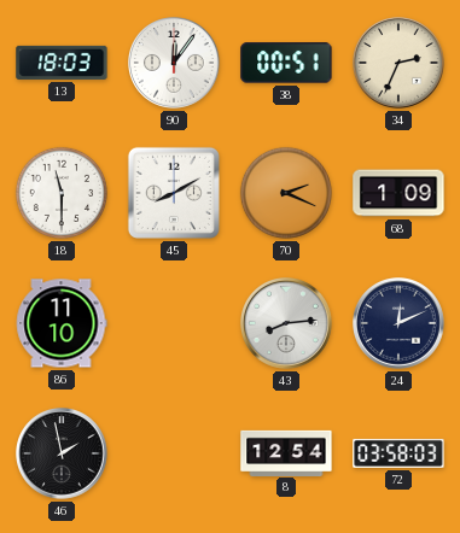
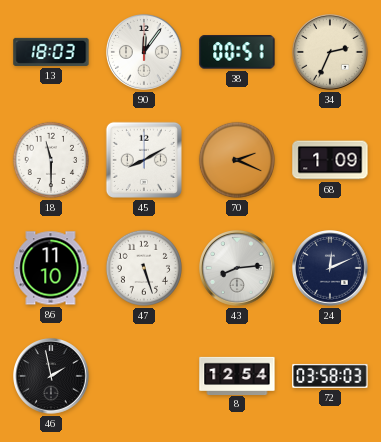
47: none -> 5:27 (144, 268)
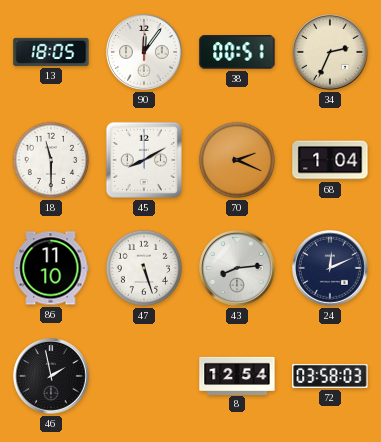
13: 18:03 -> 18:05 (51, 52)
68: 1:09 -> 1:04 (330, 160)
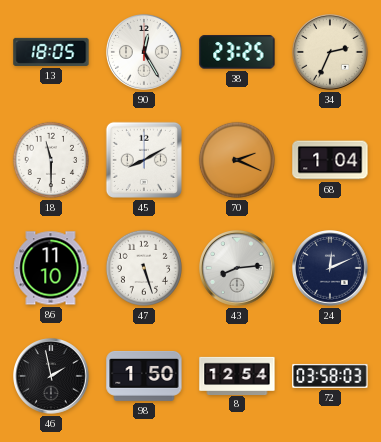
90: 12:06 -> 12:25 (144, 52)
38: 00:51 -> 23:25 (237, 52)
98: none -> 1:50 (144, 376)
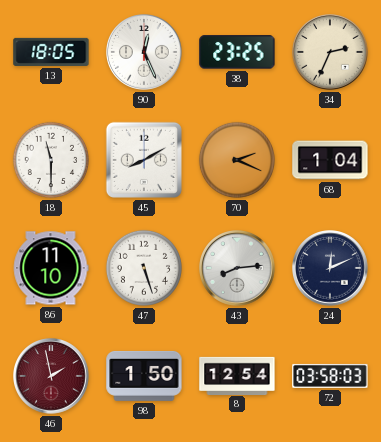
90: 12:25 -> 12:26 (144, 52)
46 dial: black -> burgundy (51, 376)
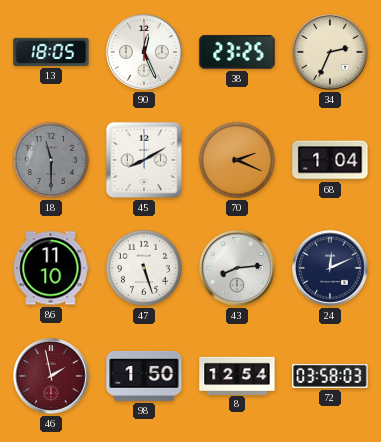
18 dial: white -> grey (51, 160)
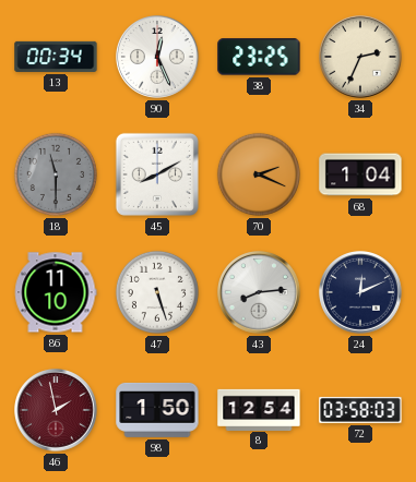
13: 18:05 -> 00:34 (56, 57)
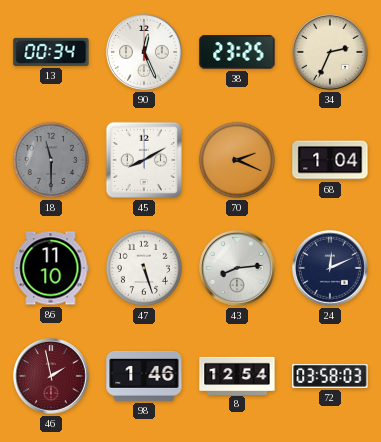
98: 1:50 -> 1:46 (144, 376)
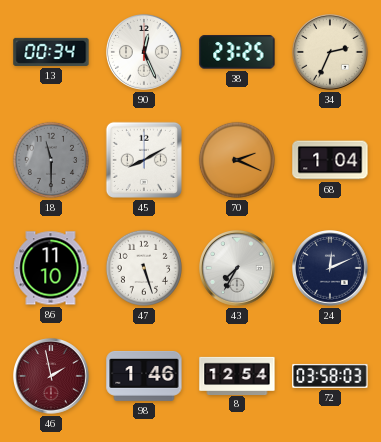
43: 8:14 -> 7:35 (237, 268)
